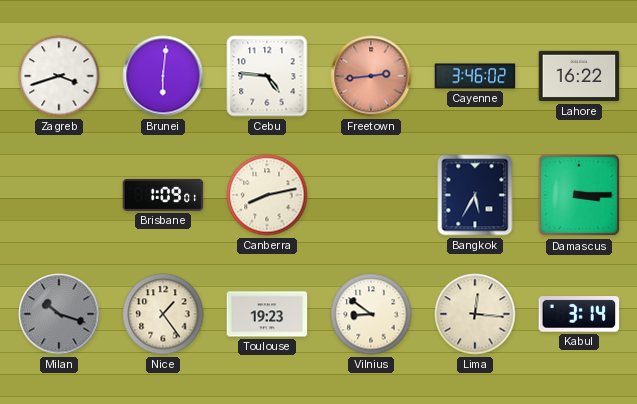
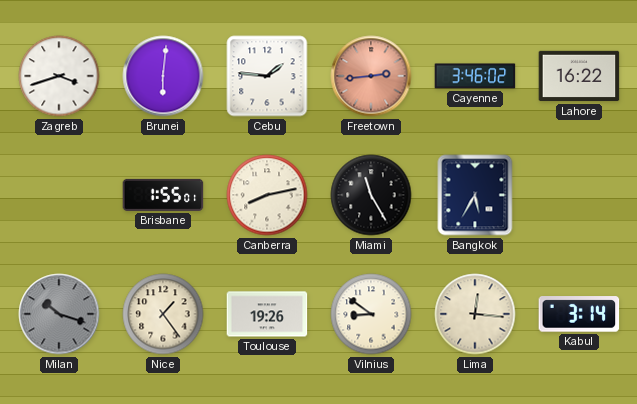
Cebu: 4:46 -> 1:46 (267, 76)
Brisbane: 1:09 -> 1:55 (163, 195)
Miami: none -> 11:25 (371, 195)
Damascus: 3:15 -> none (579, 195)
Toulouse: 19:23 -> 19:26 (267, 314)
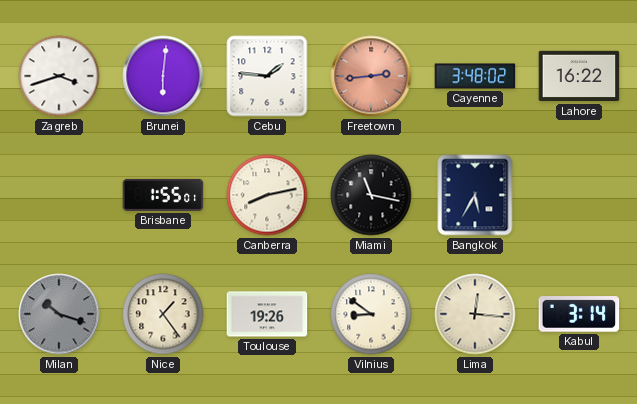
Cayenne: 3:46 -> 3:48 (475, 76)
Miami: 11:25 -> 11:17 (371, 195)
